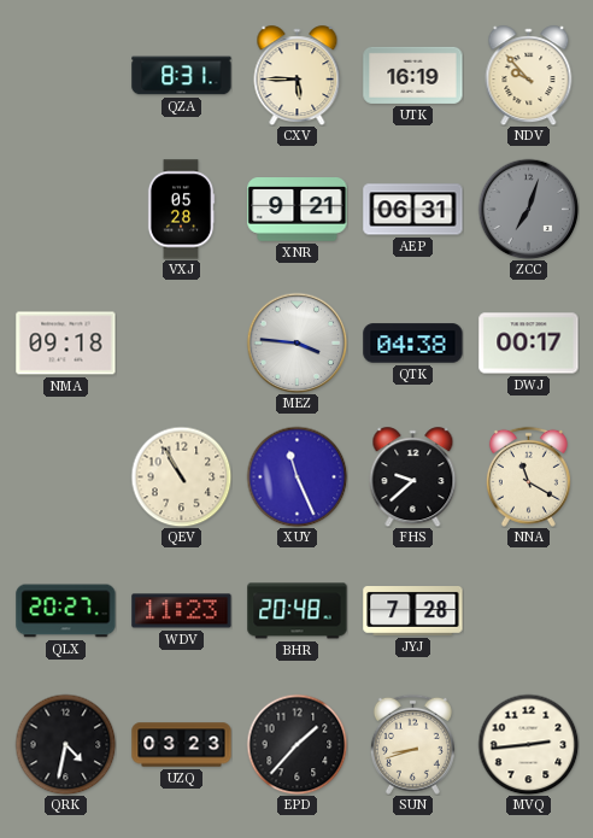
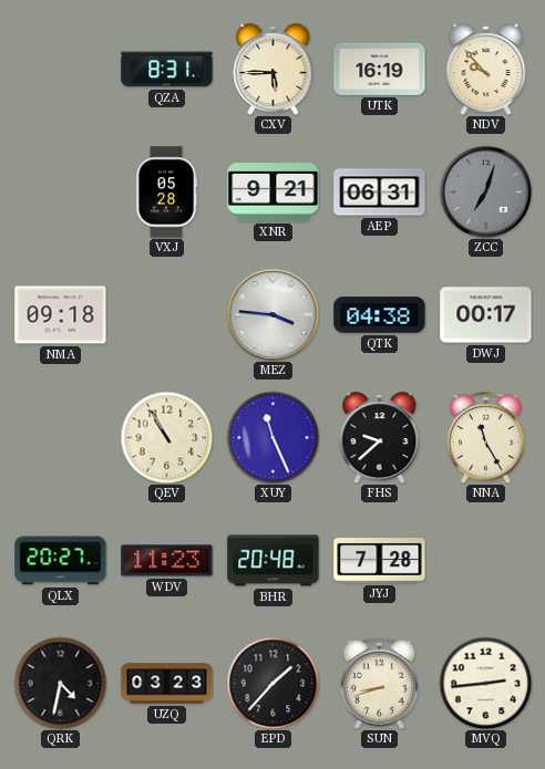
NNA: 11:20 -> 11:25 (485, 437)
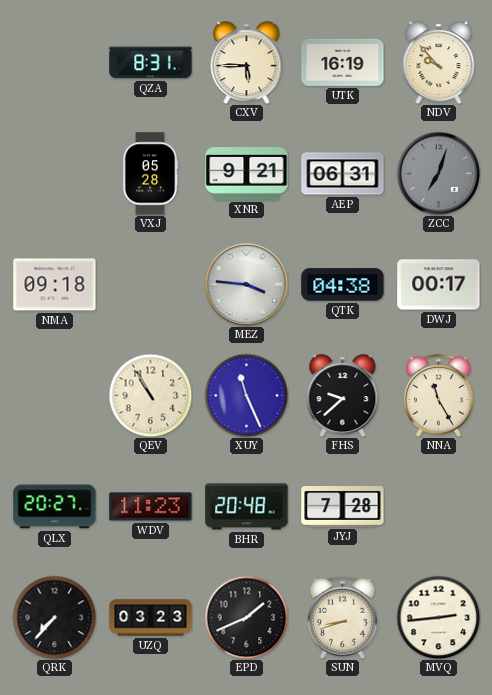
QRK: 4:32 -> 7:37 (54, 617)
EPD: 1:37 -> 1:41 (246, 617)
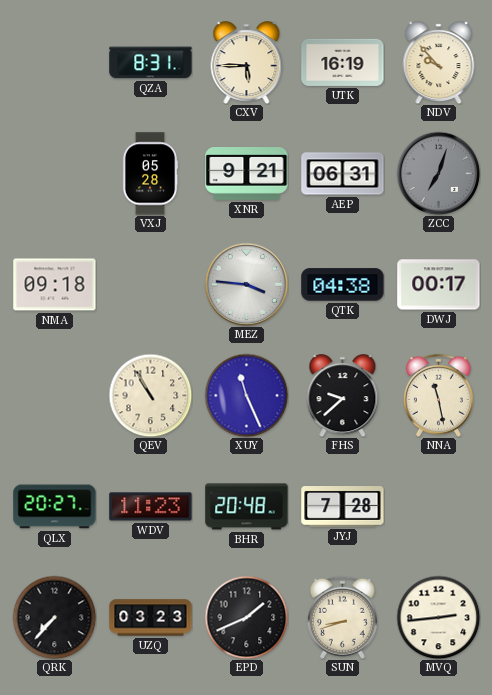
NNA: 11:25 -> 11:28 (438, 395)
